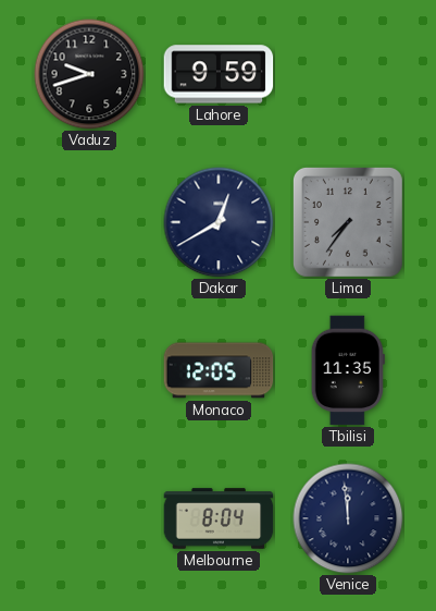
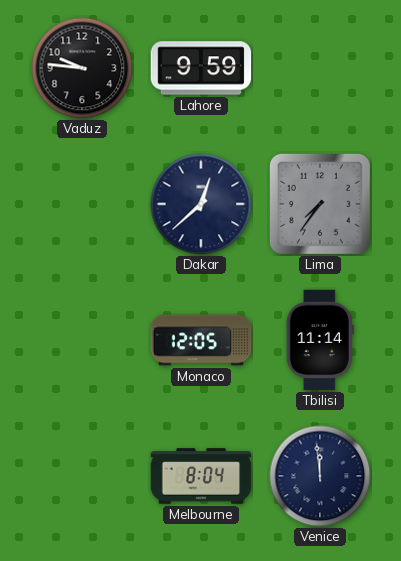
Vaduz: 9:42 -> 9:46 (82, 68)
Dakar: 12:40 -> 12:38 (201, 204)
Tbilisi: 11:35 -> 11:14 (320, 340)
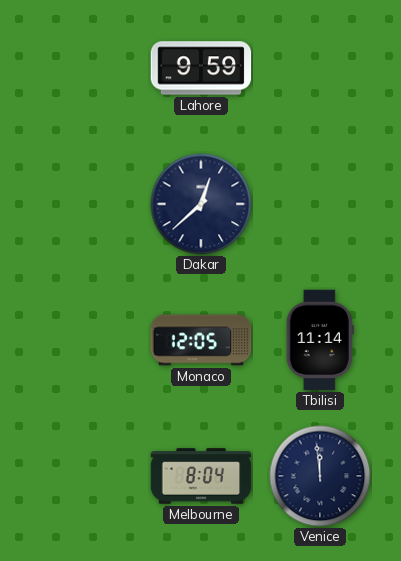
Vaduz: 9:46 -> none (82, 68)
Lima: 7:36 -> none (320, 204)
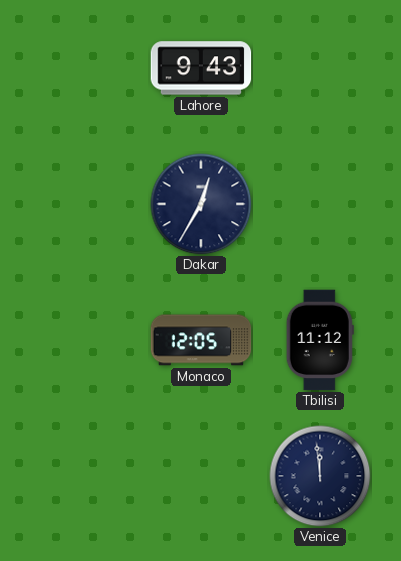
Lahore: 9:59 -> 9:43 (201, 68)
Dakar: 12:38 -> 12:35 (201, 204)
Tbilisi: 11:14 -> 11:12 (320, 340)
Melbourne: 8:04 -> none (201, 476)
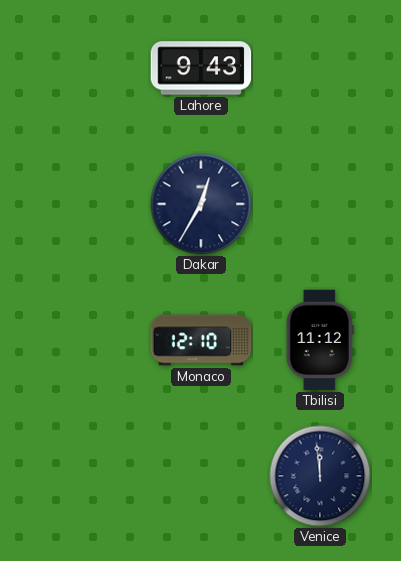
Monaco: 12:05 -> 12:10 (201, 340)
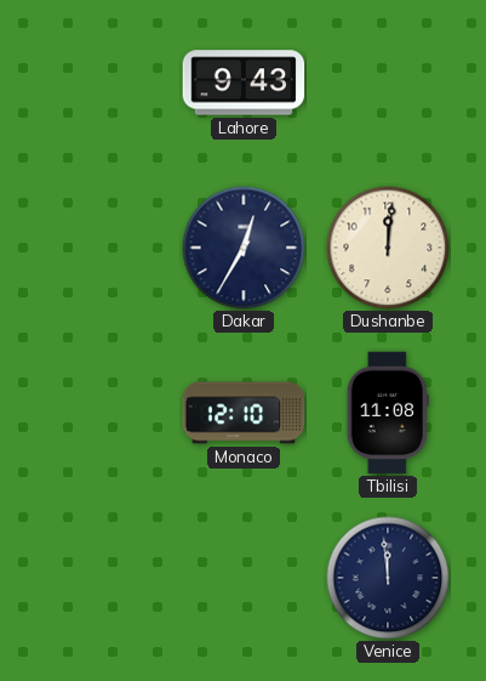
Dushanbe: none -> 12:01 (388, 248)
Tbilisi: 11:12 -> 11:08 (388, 413)
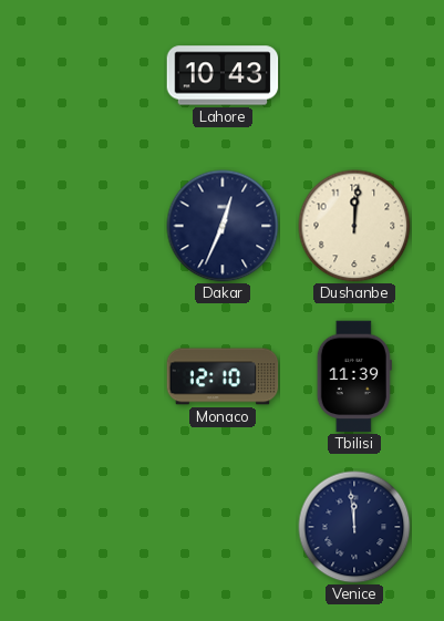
Lahore: 9:43 -> 10:43 (223, 75)
Dakar: 12:35 -> 12:34 (223, 226)
Tbilisi: 11:08 -> 11:39 (354, 376)
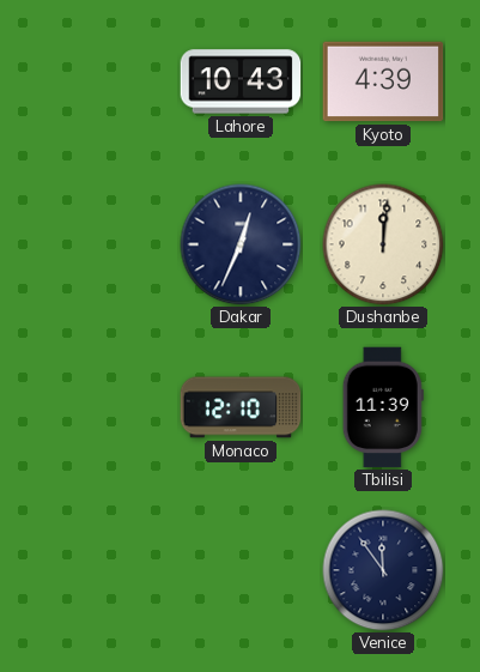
Kyoto: none -> 4:39 (383, 81)
Venice: 11:59 -> 11:54 (383, 570)
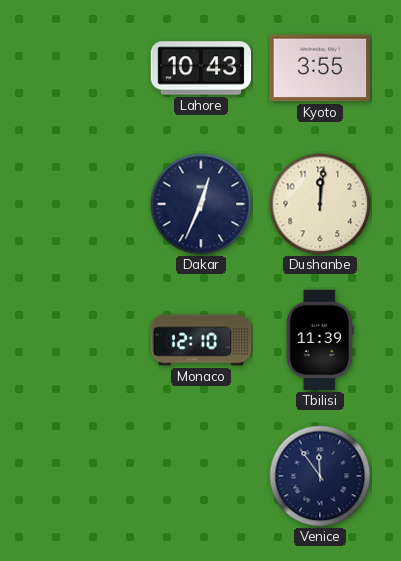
Kyoto: 4:39 -> 3:55 (320, 68)
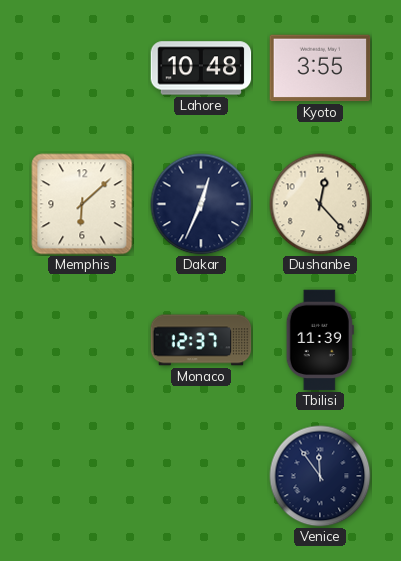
Lahore: 10:43 -> 10:48 (201, 68)
Memphis: none -> 6:08 (82, 204)
Dushanbe: 12:01 -> 12:23 (320, 204)
Monaco: 12:10 -> 12:37 (201, 340)
